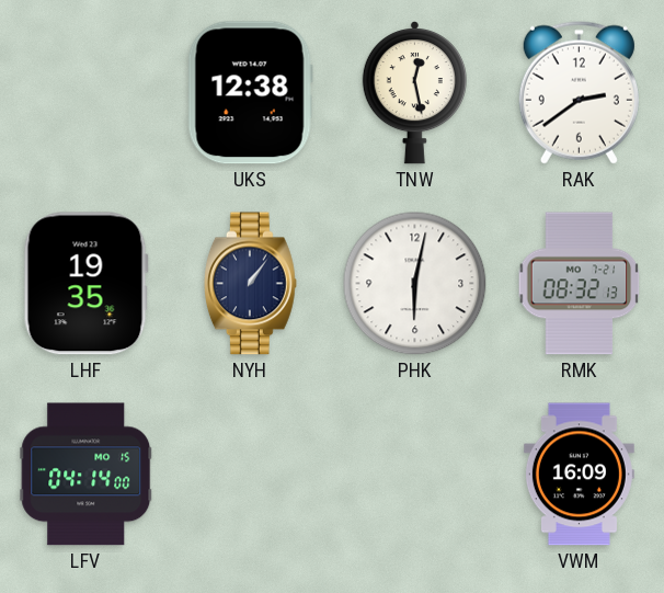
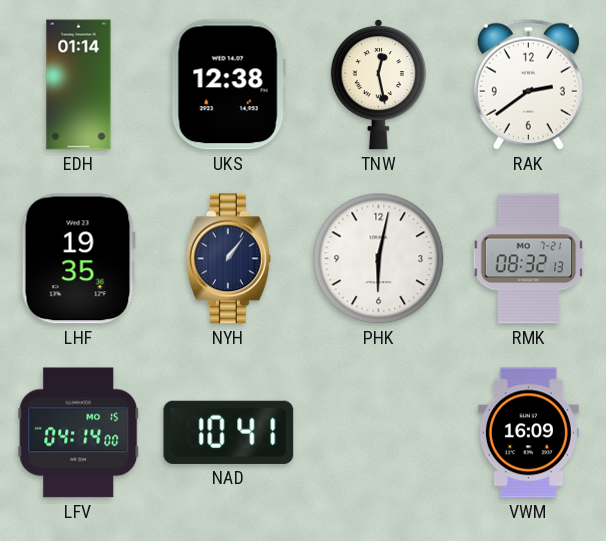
EDH: none -> 01:14 (79, 85)
NAD: none -> 10:41 (229, 432)
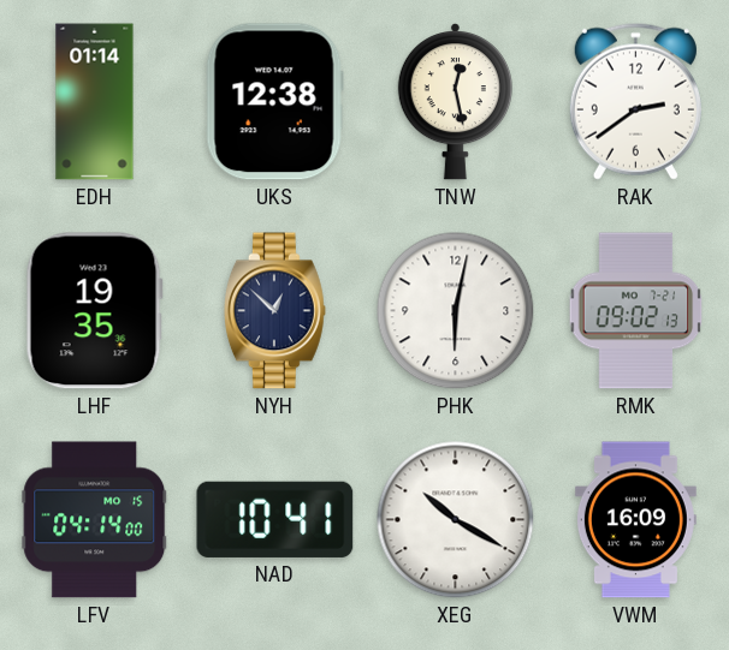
NYH: 1:06 -> 12:52 (274, 311)
RMK: 08:32 -> 09:02 (636, 311)
XEG: none -> 10:20 (456, 520)
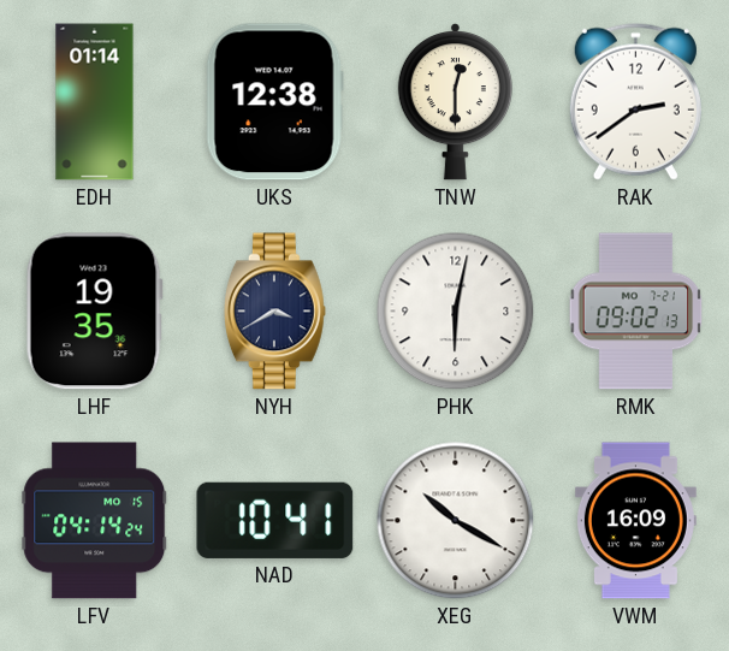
TNW: 12:28 -> 12:30 (455, 102)
NYH: 12:52 -> 3:40 (274, 312)
LFV: 04:14:00 -> 04:14:24 (95, 521)
